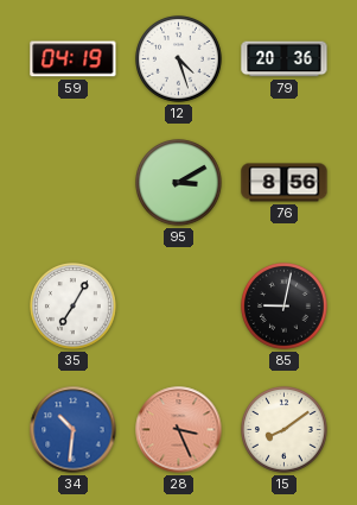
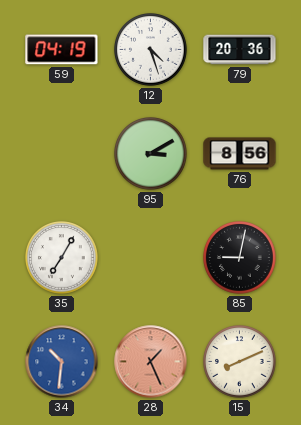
28: 3:26 -> 1:26 (151, 362)
15: 8:09 -> 8:11 (240, 362)
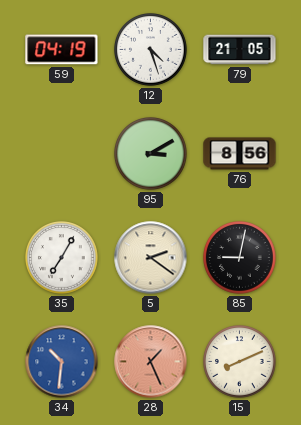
79: 20:36 -> 21:05 (240, 50)
5: none -> 2:21 (151, 258)
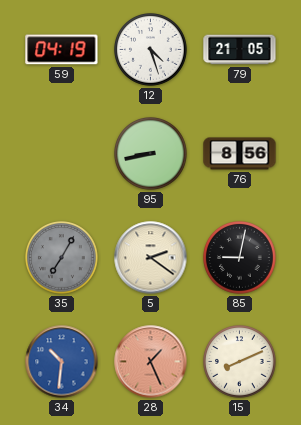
95: 3:10 -> 8:43 (151, 154)
35 dial: white -> grey (62, 258)
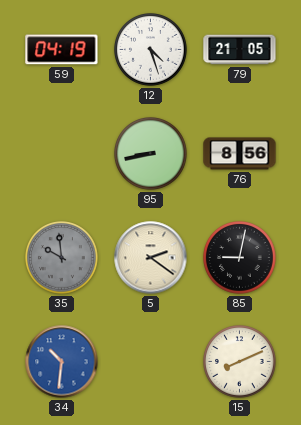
35: 7:05 -> 9:59 (62, 258)
28: 1:26 -> none (151, 362)
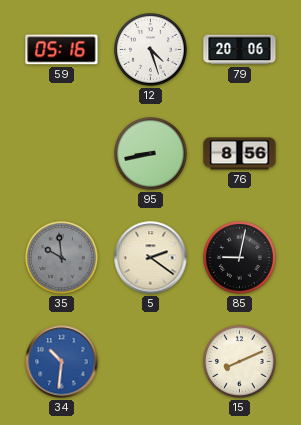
59: 04:19 -> 05:16 (62, 50)
79: 21:05 -> 20:06 (240, 50)
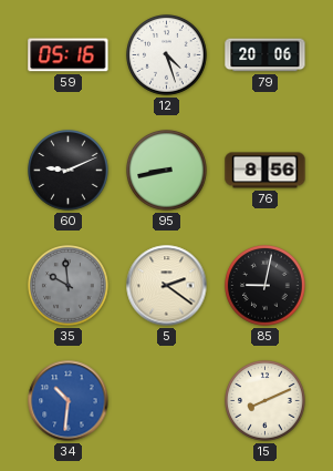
60: none -> 9:11 (69, 171)
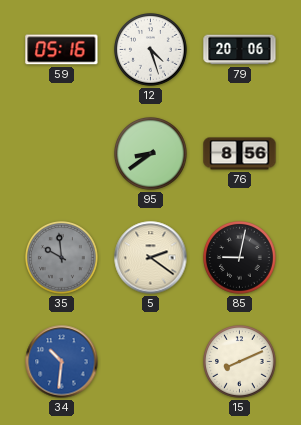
60: 9:11 -> none (69, 171)
95: 8:43 -> 8:39 (151, 154)
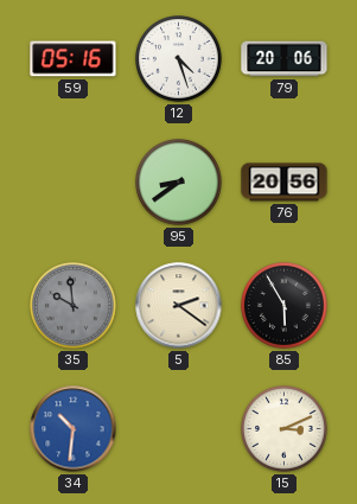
76: 8:56 -> 20:56 (285, 183)
85: 9:02 -> 5:55 (285, 306)
15: 8:11 -> 3:11 (285, 429)
